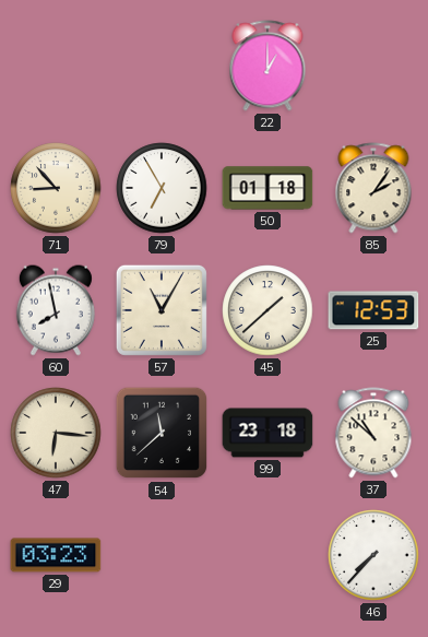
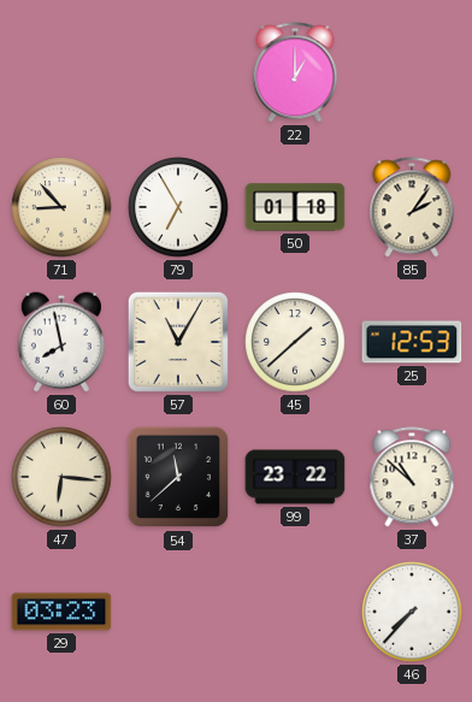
99: 23:18 -> 23:22 (295, 477)
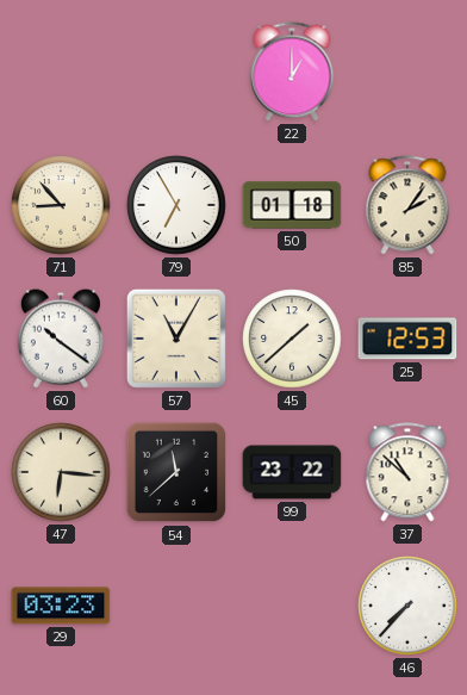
60: 7:58 -> 10:21 (61, 339)
